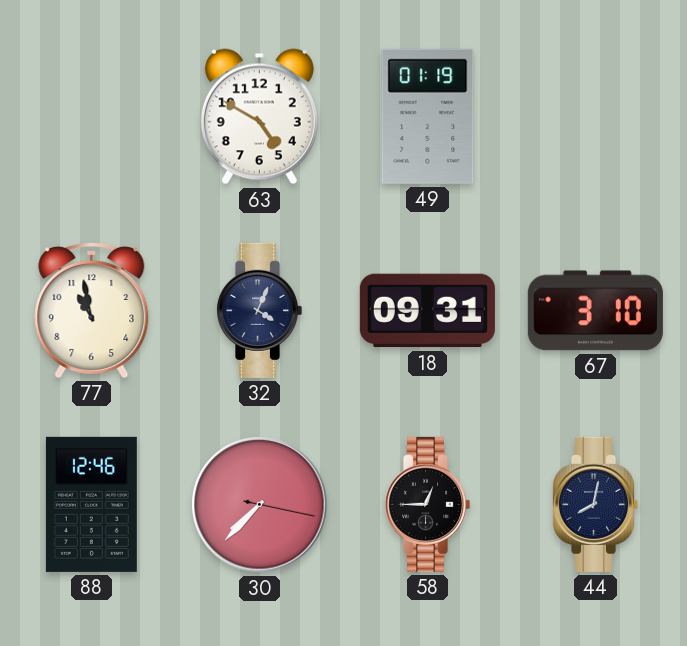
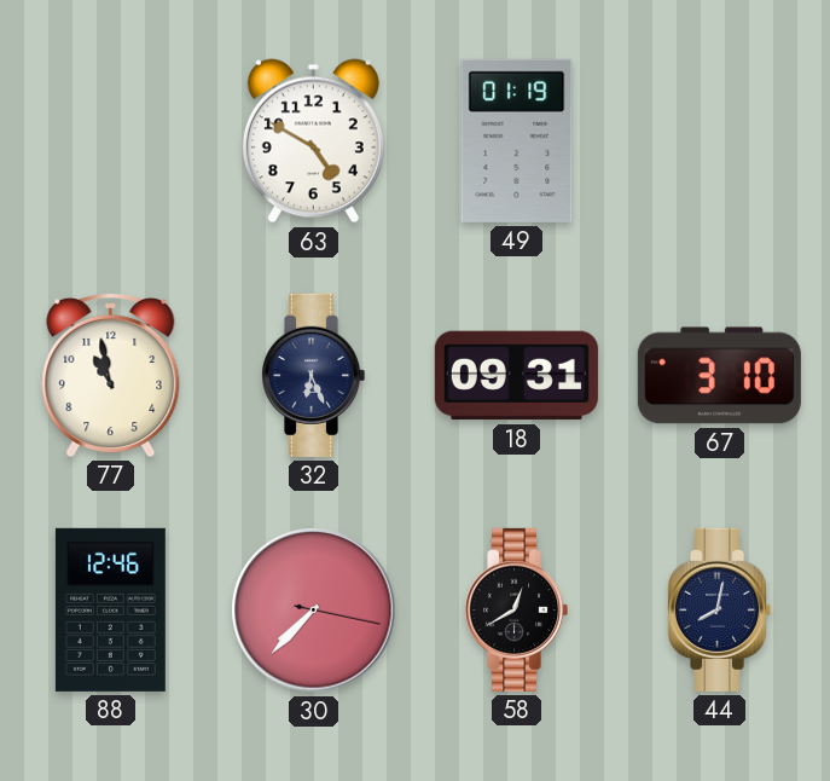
32: 4:04 -> 6:26 (314, 375)
58: 12:45 -> 12:40 (517, 609)
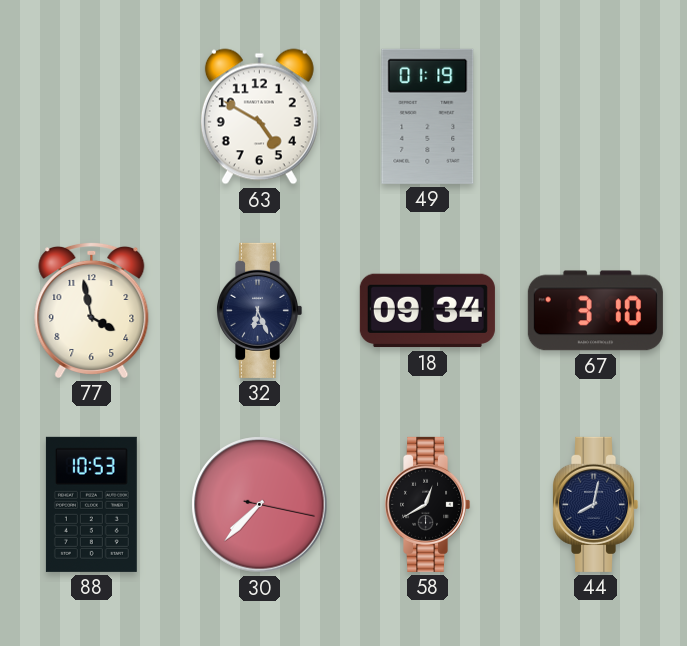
77: 10:58 -> 3:58 (92, 310)
18: 09:31 -> 09:34 (427, 311)
88: 12:46 -> 10:53 (91, 504)
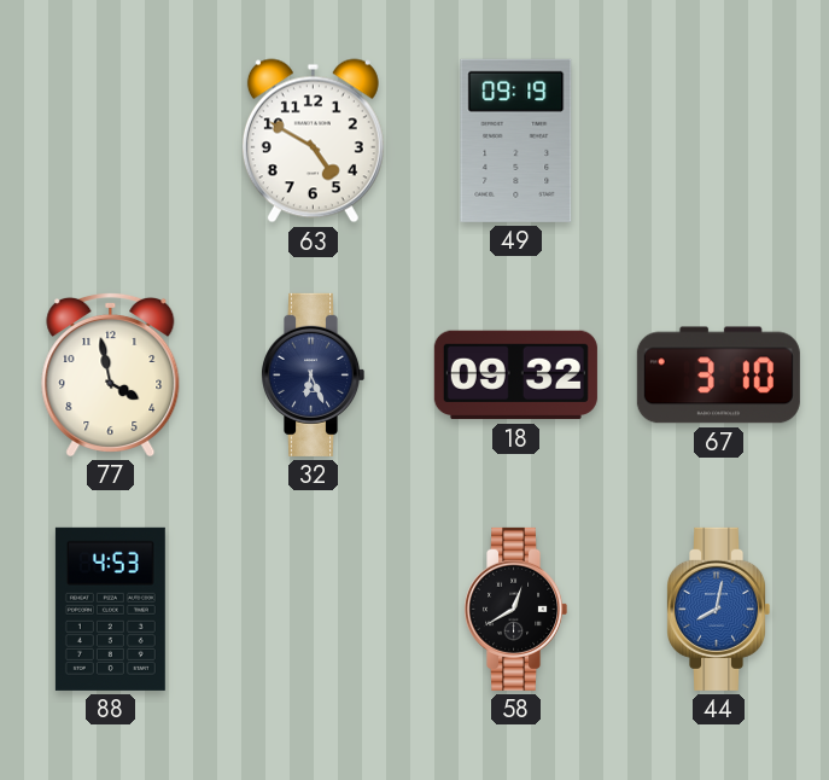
49: 01:19 -> 09:19 (516, 140)
18: 09:34 -> 09:32 (515, 376)
88: 10:53 -> 4:53 (110, 609)
30: 7:37 -> none (260, 505)
44 dial: navy -> blue (719, 609)
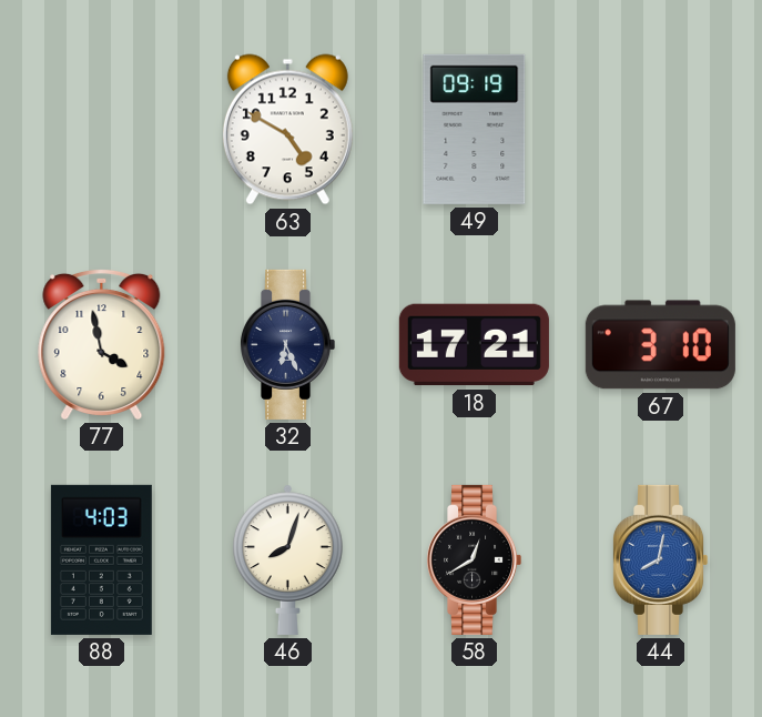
18: 09:32 -> 17:21 (474, 345)
88: 4:53 -> 4:03 (101, 559)
46: none -> 8:03 (288, 559)
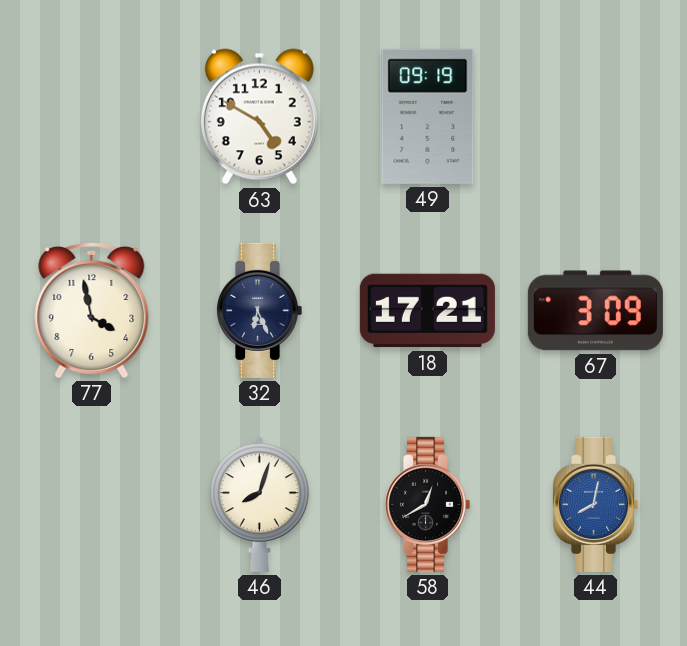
67: 3:10 -> 3:09 (595, 311)
88: 4:03 -> none (101, 559)
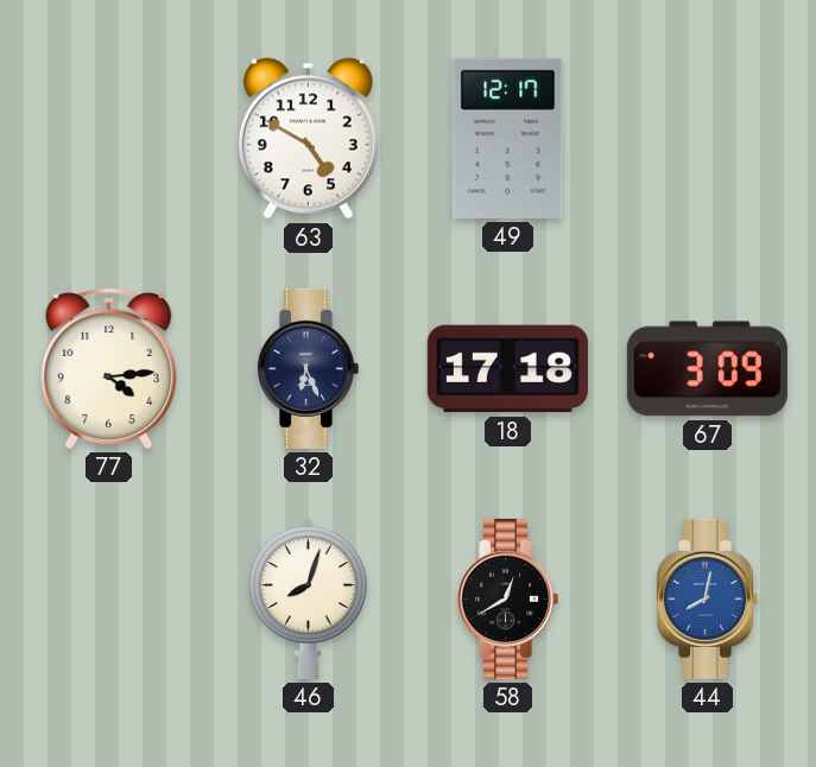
49: 09:19 -> 12:17 (508, 138)
77: 3:58 -> 4:14 (109, 368)
18: 17:21 -> 17:18 (507, 369)
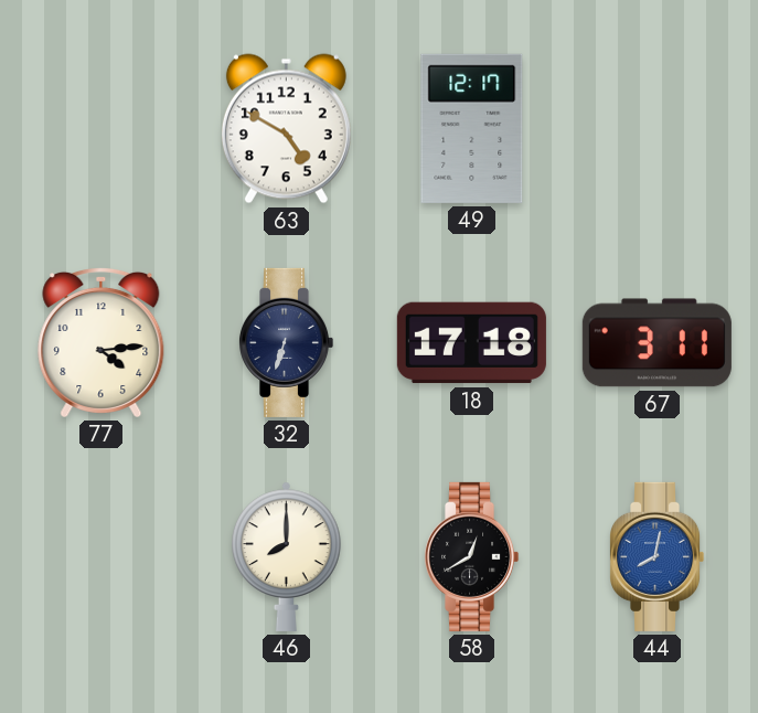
32: 6:26 -> 6:33 (287, 342)
67: 3:09 -> 3:11 (656, 343)
46: 8:03 -> 8:00 (287, 556)
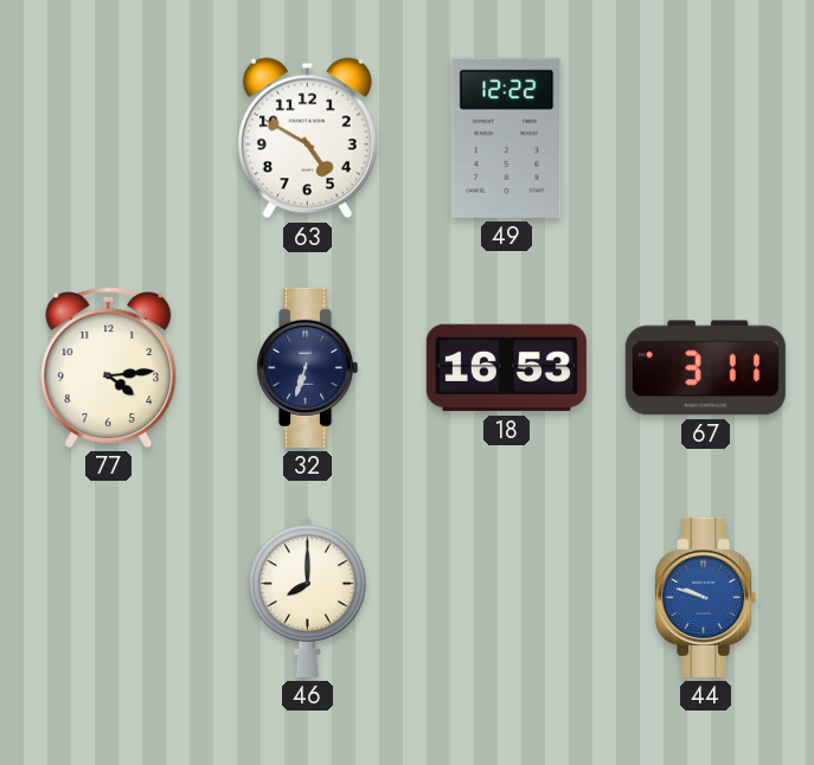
49: 12:17 -> 12:22 (507, 137)
18: 17:18 -> 16:53 (506, 368)
58: 12:40 -> none (472, 556)
44: 8:02 -> 9:48 (706, 597)
